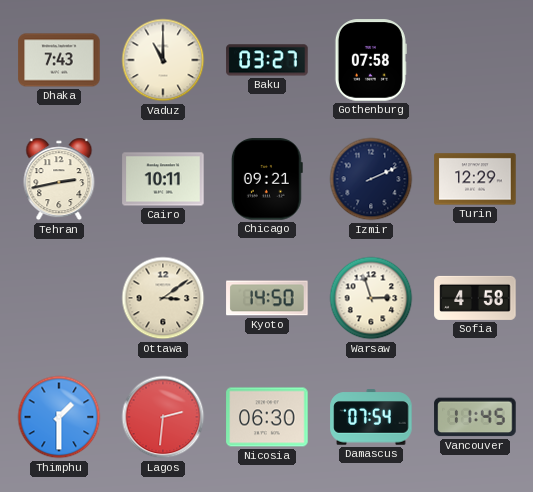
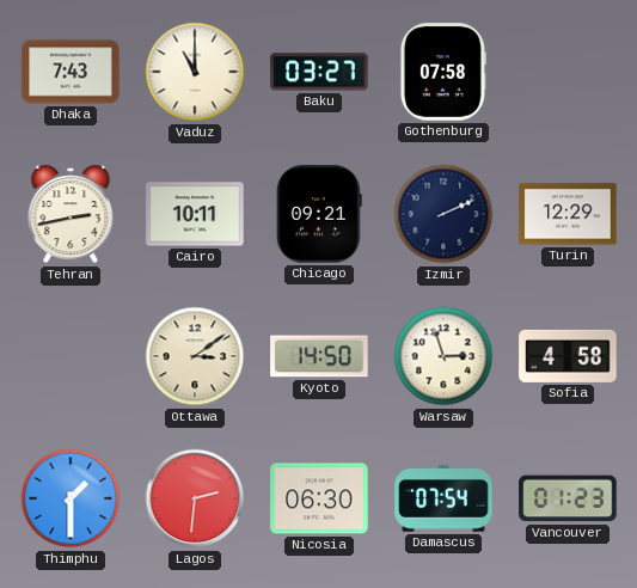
Vancouver: 11:45 -> 01:23 (568, 498)
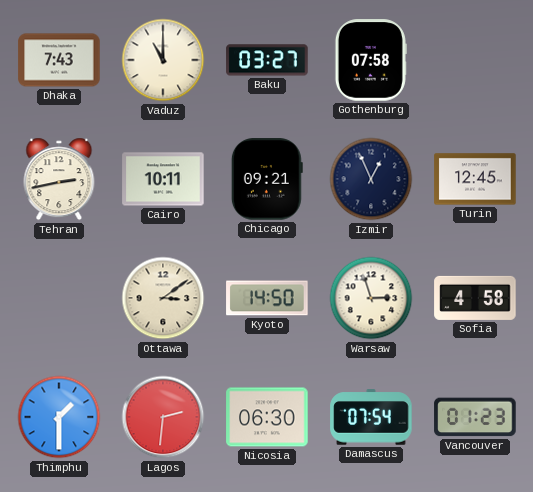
Izmir: 2:11 -> 12:56 (371, 179)
Turin: 12:29 -> 12:45 (475, 179)
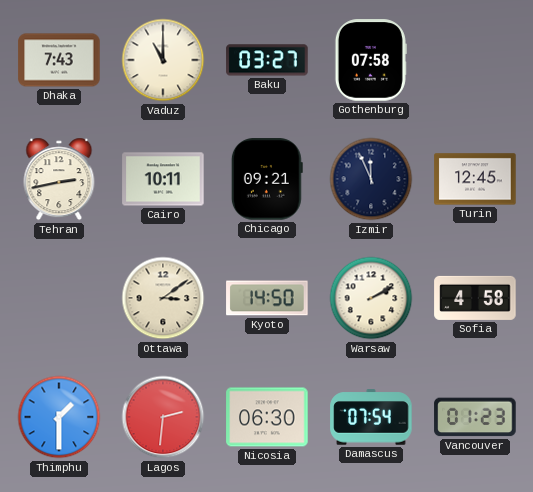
Izmir: 12:56 -> 11:56 (371, 179)
Warsaw: 2:57 -> 2:10 (371, 298)
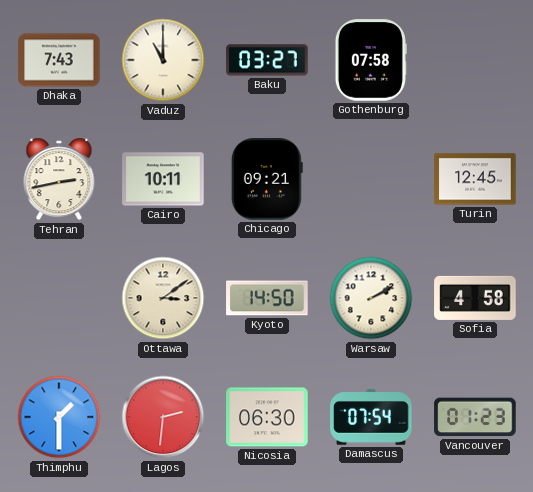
Izmir: 11:56 -> none (371, 179)
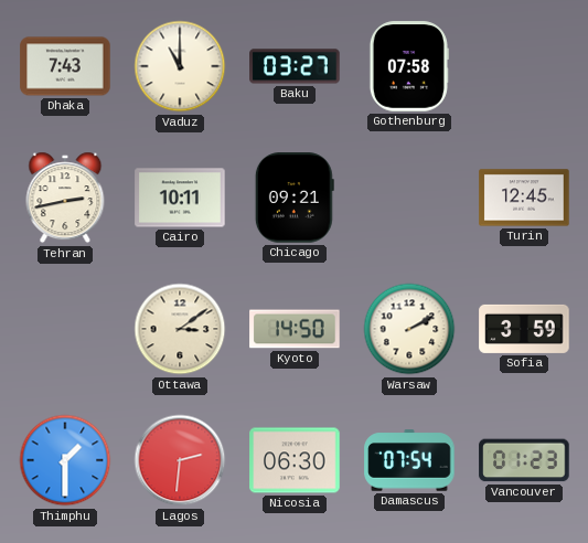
Sofia: 4:58 -> 3:59 (524, 329)
